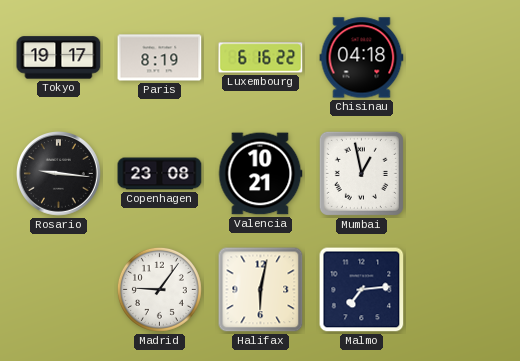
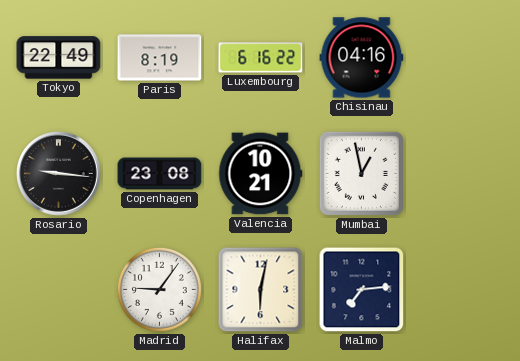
Tokyo: 19:17 -> 22:49 (59, 58)
Chisinau: 04:18 -> 04:16 (362, 58)
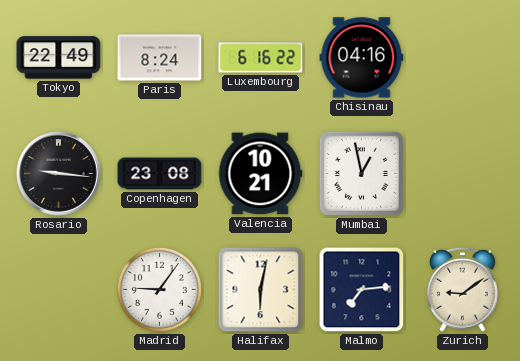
Paris: 8:19 -> 8:24 (160, 58)
Zurich: none -> 9:09 (463, 289)
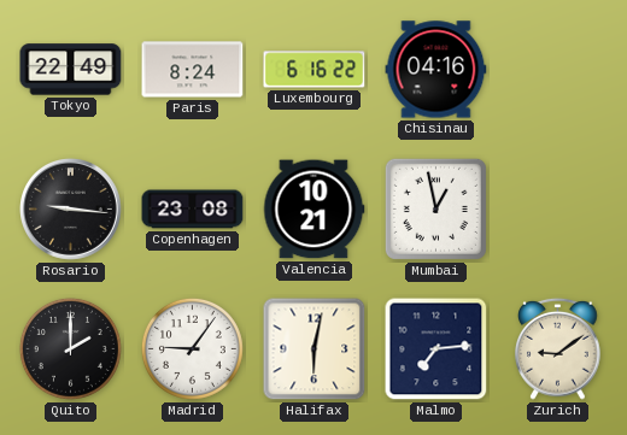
Quito: none -> 2:00 (70, 348)
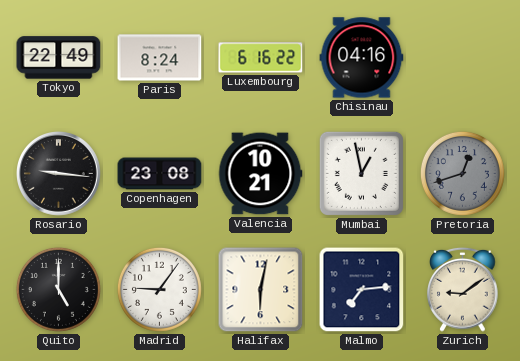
Pretoria: none -> 12:42 (462, 173)
Quito: 2:00 -> 5:00 (58, 289)
